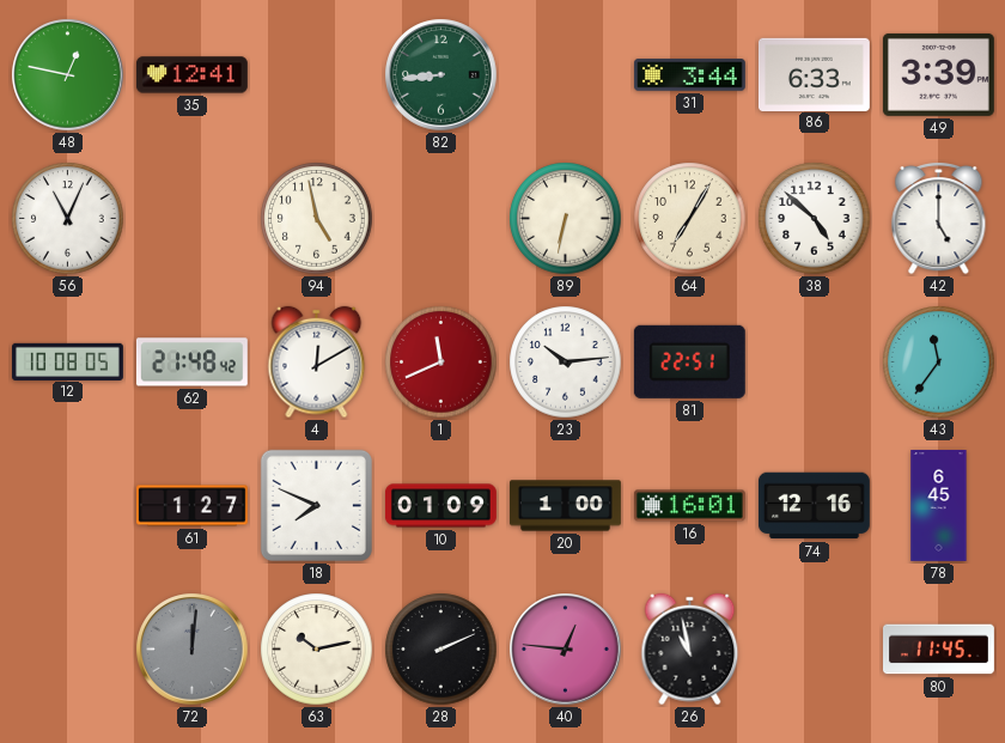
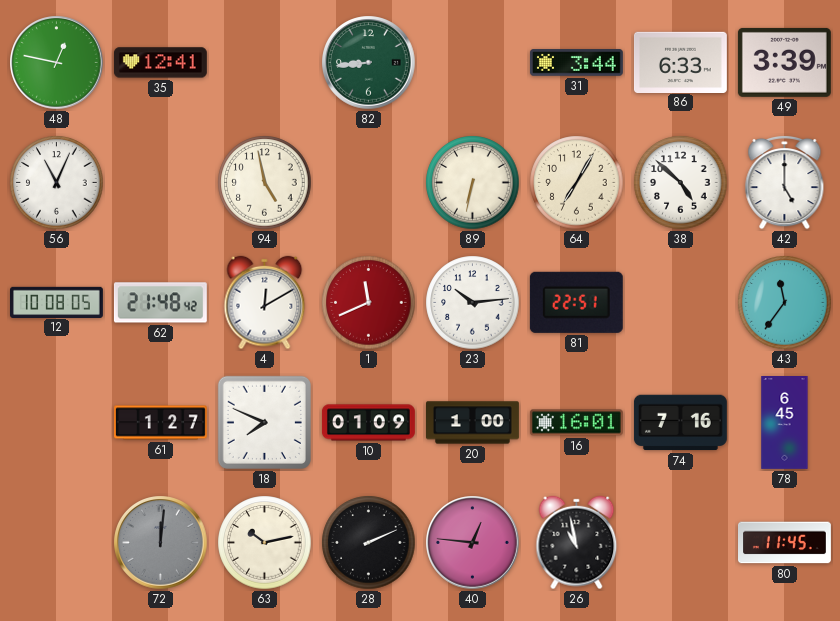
74: 12:16 -> 7:16 (680, 423)
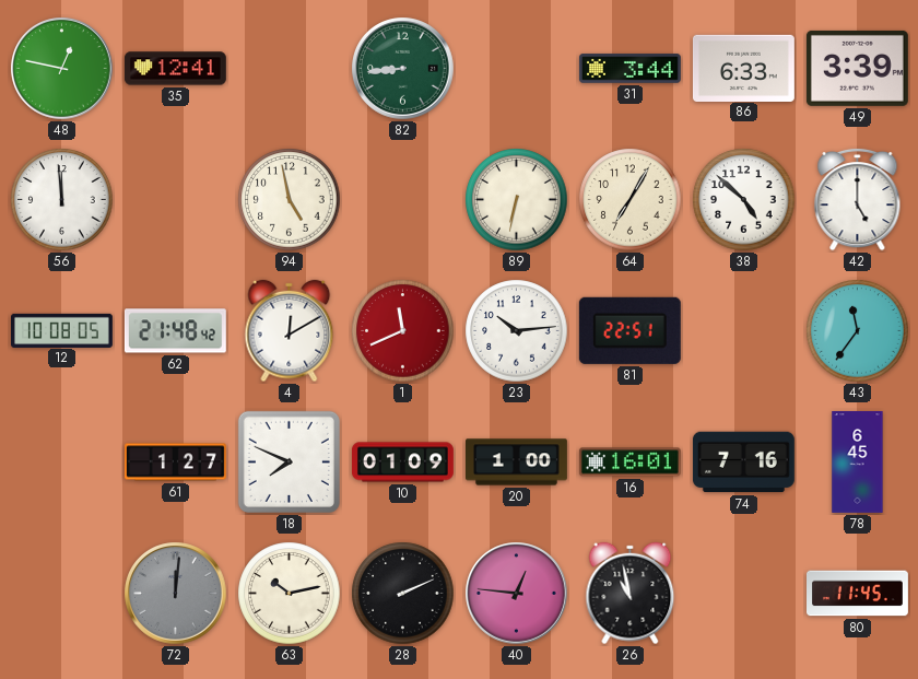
56: 11:04 -> 11:59 (62, 200)
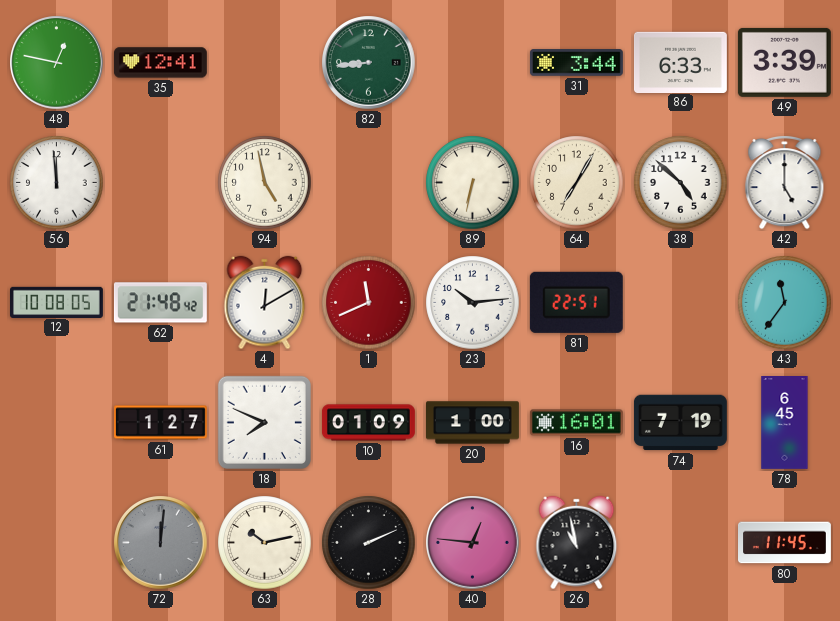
74: 7:16 -> 7:19 (680, 423)
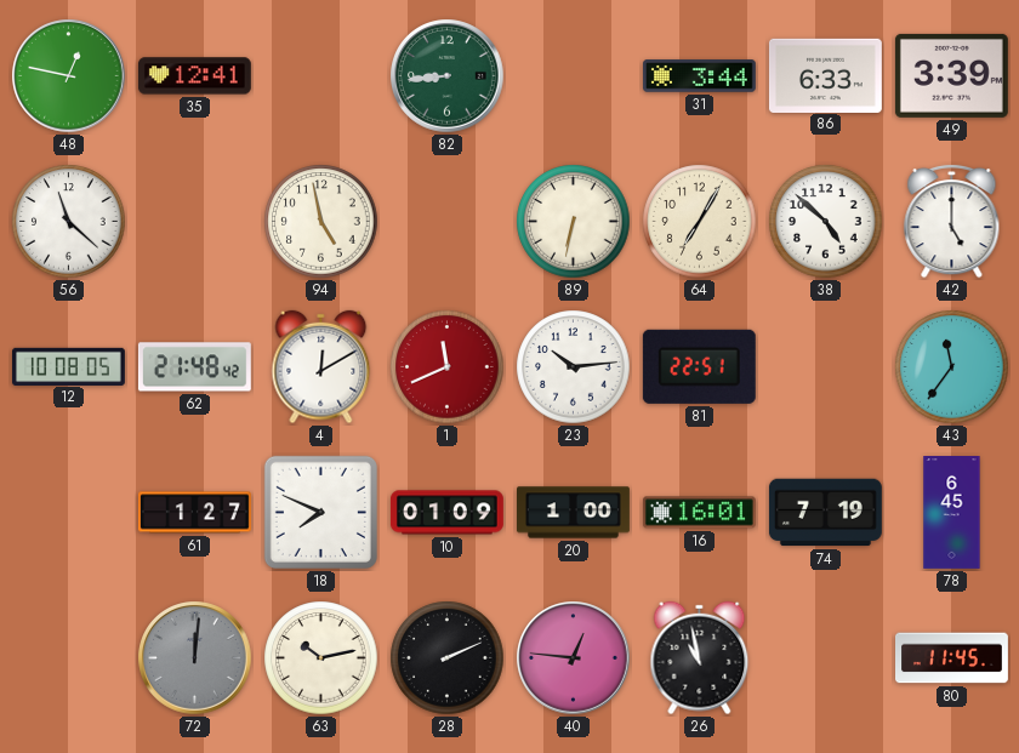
56: 11:59 -> 11:22 (69, 222)
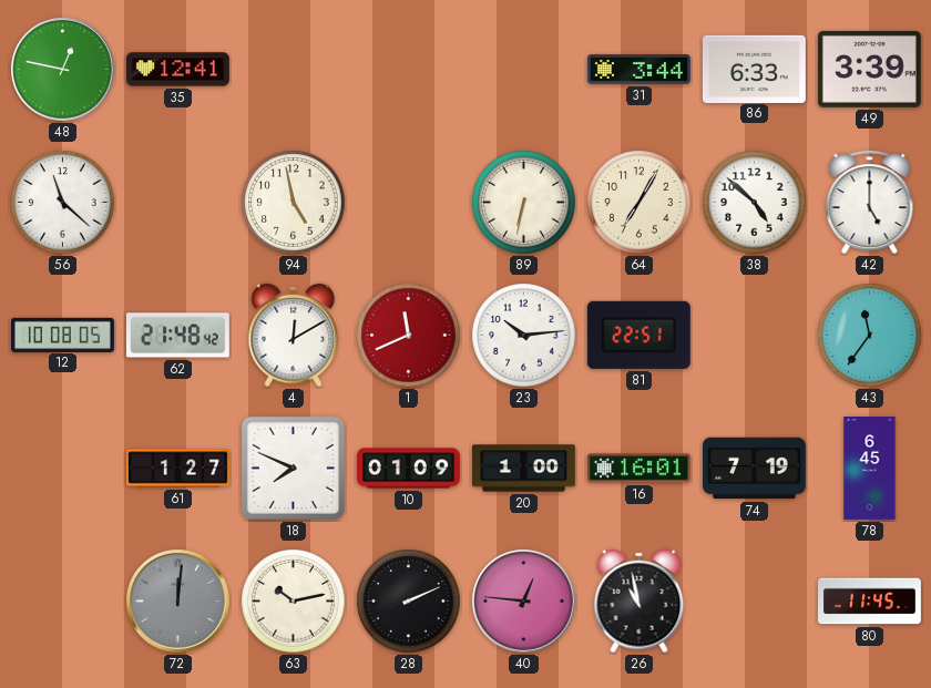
82: 8:44 -> none (448, 76)
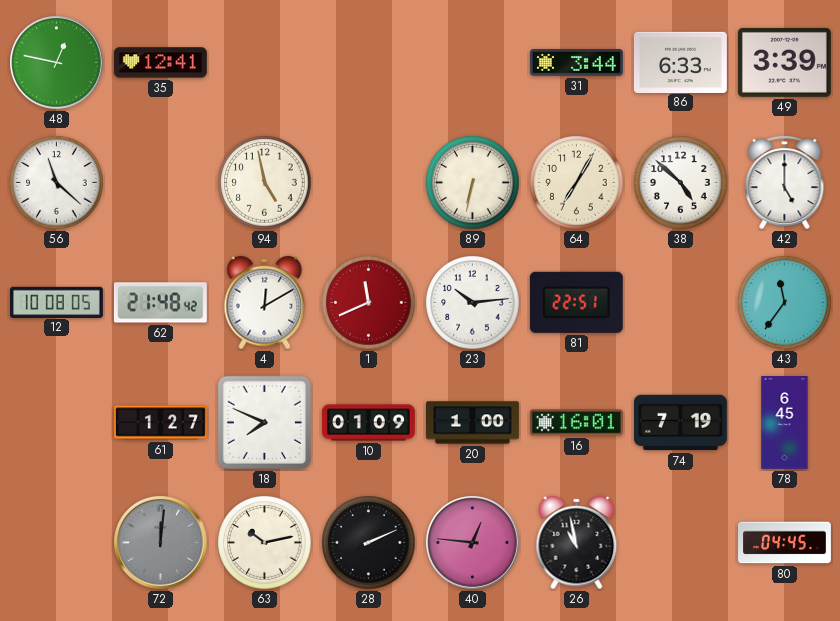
80: 11:45 -> 04:45 (785, 543)
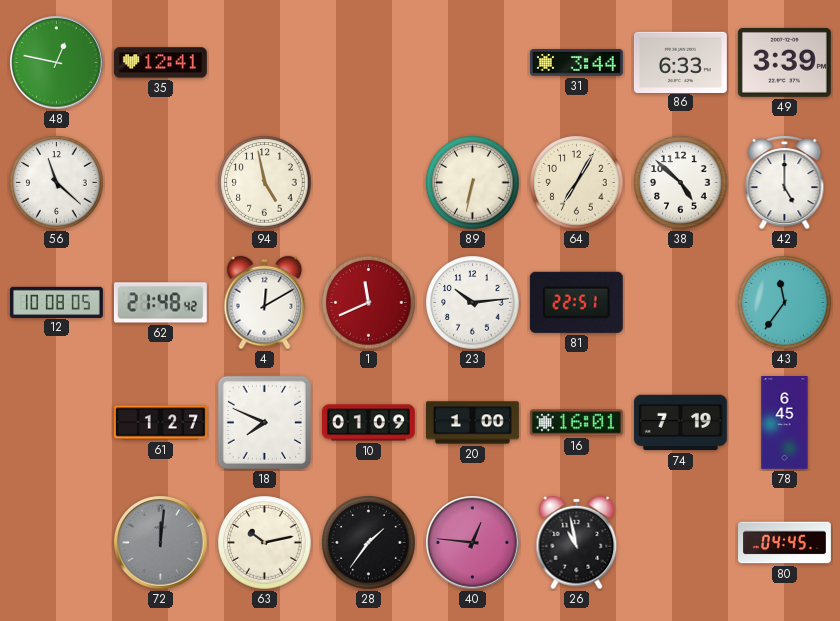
28: 2:11 -> 1:36 (369, 543)
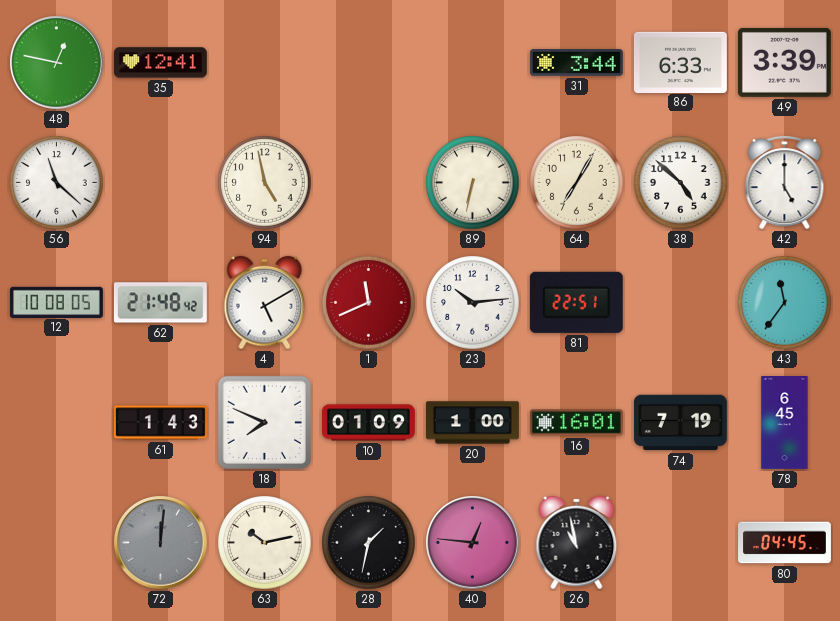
4: 12:10 -> 5:10 (265, 303)
61: 1:27 -> 1:43 (161, 423)
28: 1:36 -> 1:32 (369, 543)
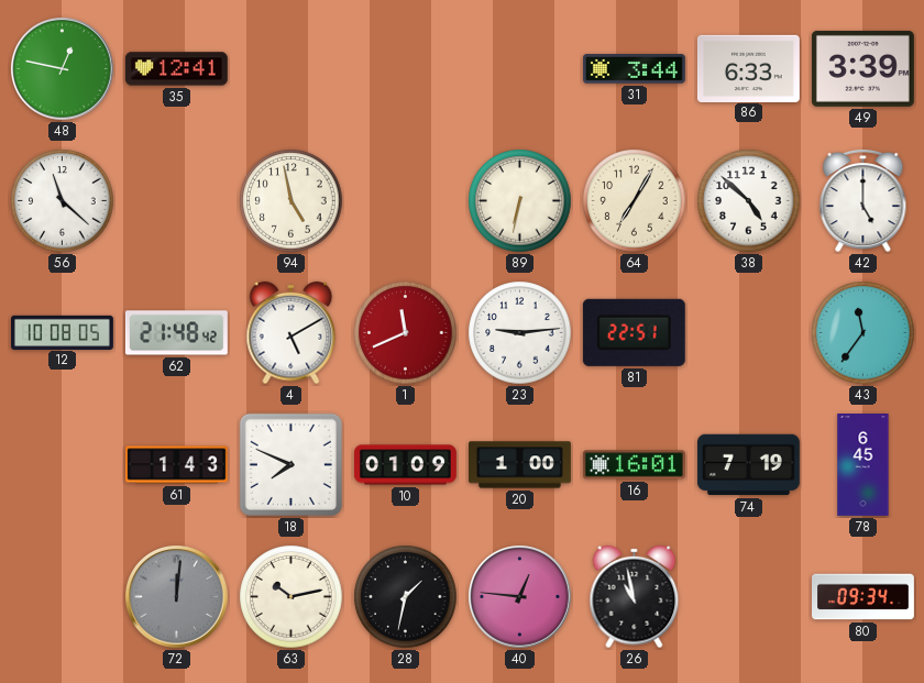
23: 10:14 -> 9:14 (520, 333)
80: 04:45 -> 09:34 (864, 597)
